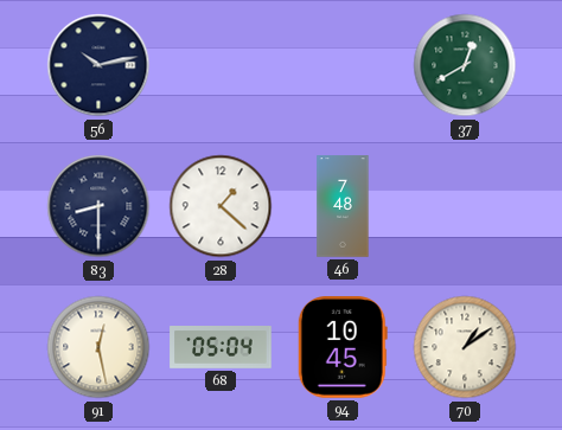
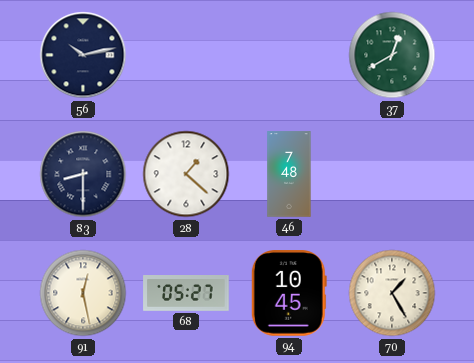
68: 05:04 -> 05:27 (186, 294)
70: 1:09 -> 1:25 (392, 293)
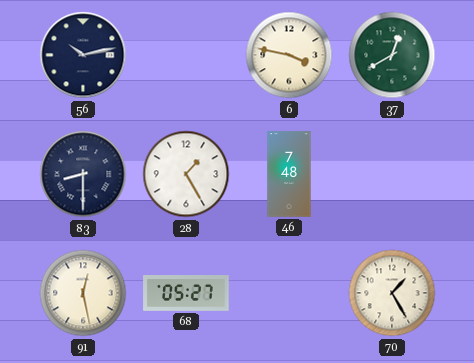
6: none -> 3:47 (289, 55)
28: 1:22 -> 1:25 (186, 174)
94: 10:45 -> none (289, 293)
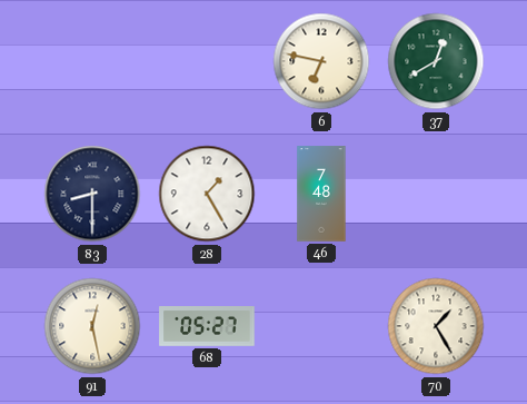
56: 10:13 -> none (83, 55)
6: 3:47 -> 6:47 (321, 61)
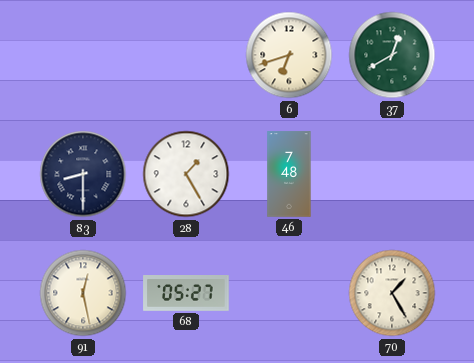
6: 6:47 -> 6:42 (289, 55)
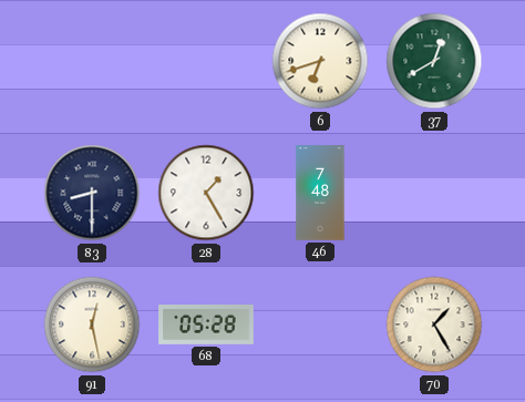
68: 05:27 -> 05:28 (206, 326)
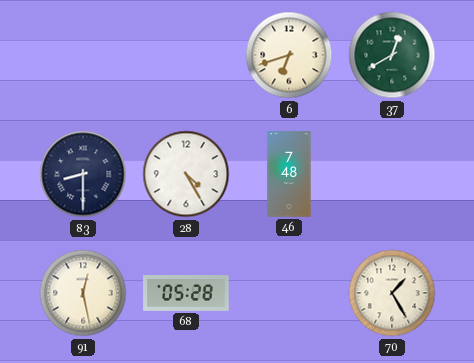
28: 1:25 -> 4:25 (186, 174)
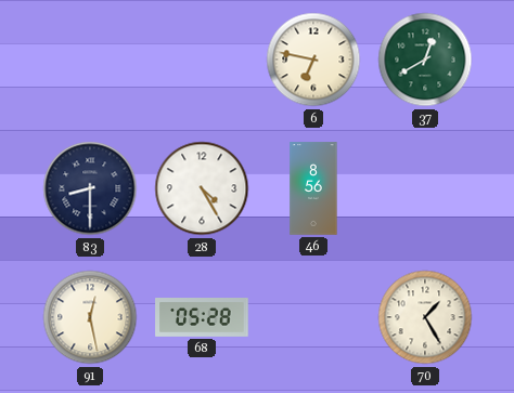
6: 6:42 -> 6:47 (313, 60)
46: 7:48 -> 8:56 (313, 188)
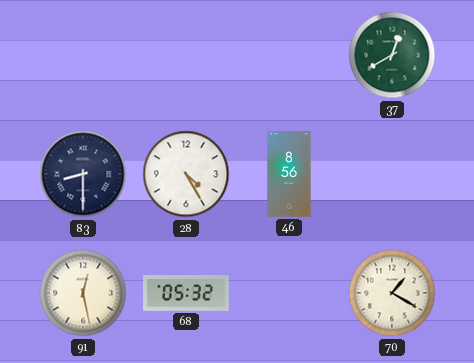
6: 6:47 -> none (313, 60)
68: 05:28 -> 05:32 (186, 294)
70: 1:25 -> 1:20 (392, 293)
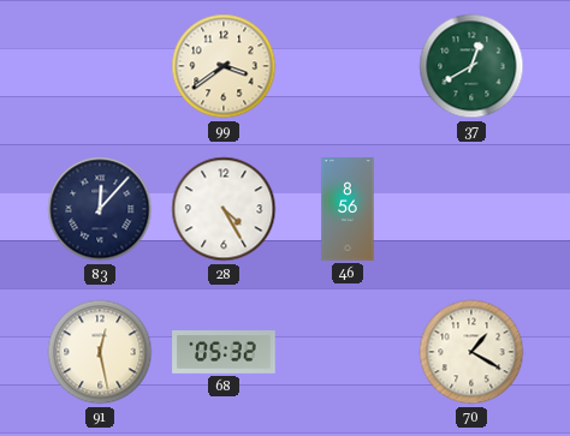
99: none -> 3:39 (224, 66)
83: 8:30 -> 12:07 (100, 209)
